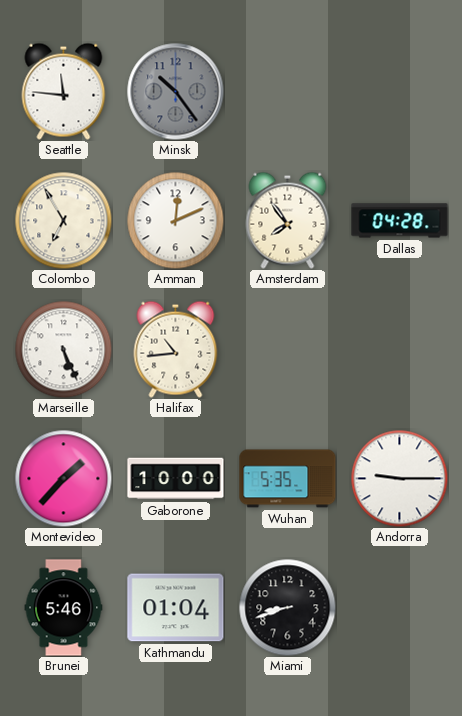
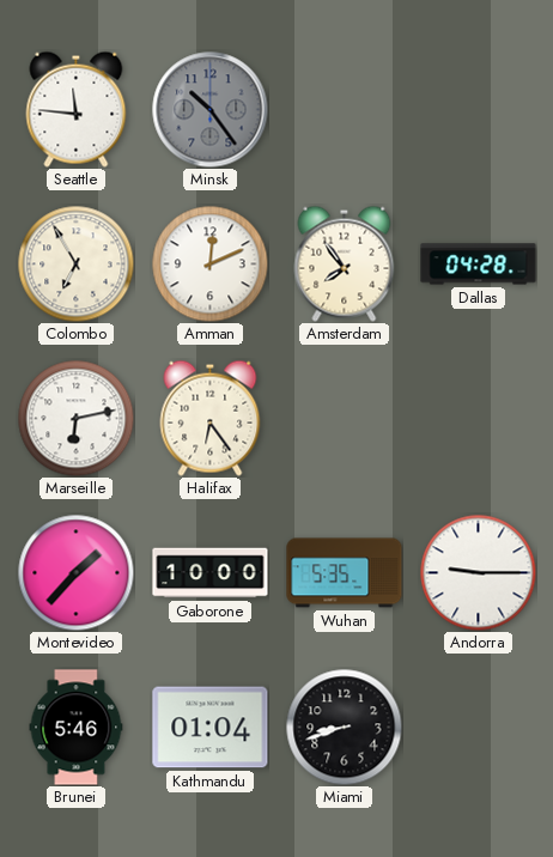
Marseille: 5:26 -> 6:13 (75, 418)
Halifax: 10:44 -> 6:24 (211, 418)
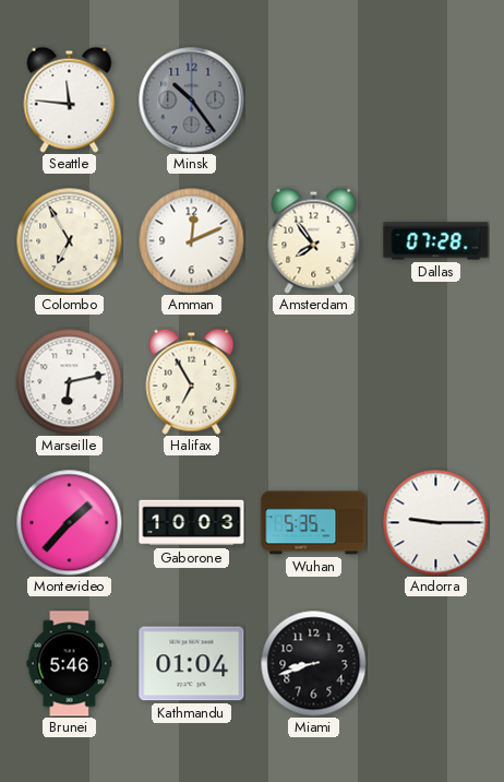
Dallas: 04:28 -> 07:28 (436, 241)
Halifax: 6:24 -> 6:55 (192, 381)
Gaborone: 10:00 -> 10:03 (192, 523)
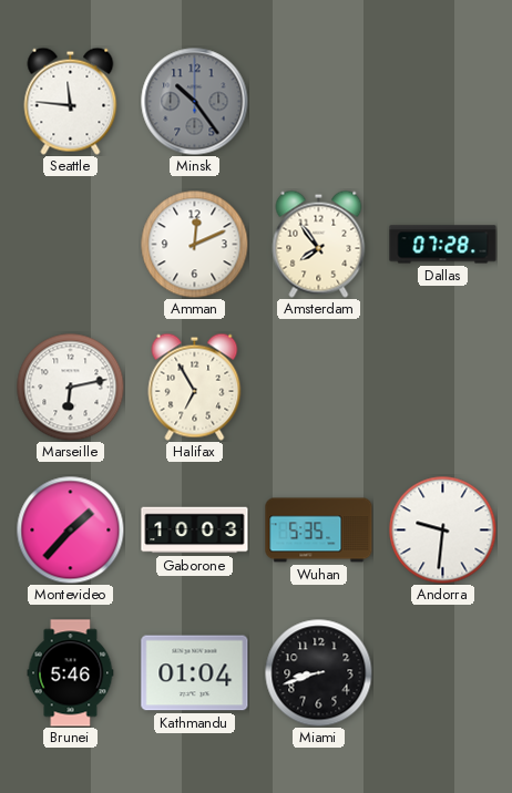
Colombo: 6:55 -> none (69, 240)
Andorra: 9:15 -> 9:31 (442, 529)
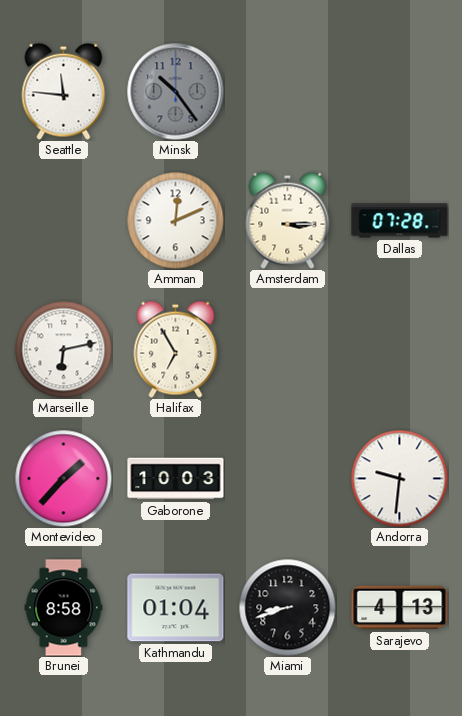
Amsterdam: 7:54 -> 3:15 (288, 220)
Wuhan: 5:35 -> none (319, 531)
Brunei: 5:46 -> 8:58 (64, 608)
Sarajevo: none -> 4:13 (400, 608)
